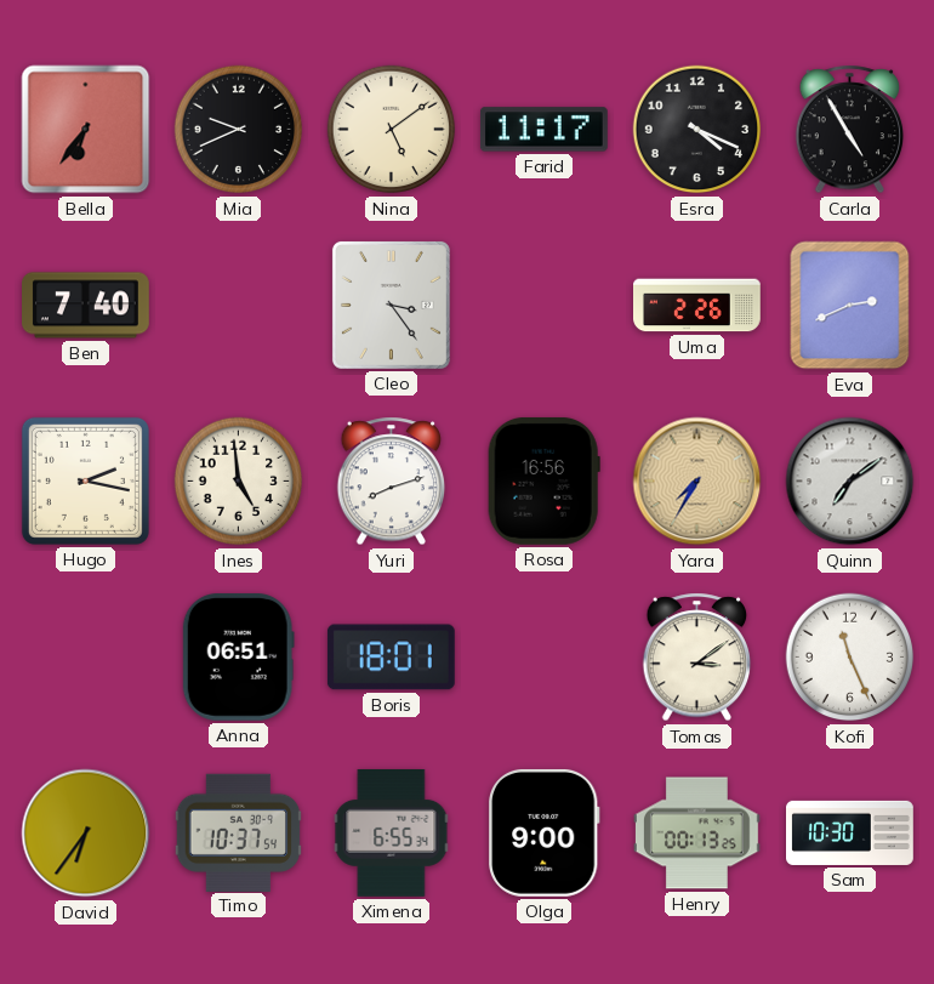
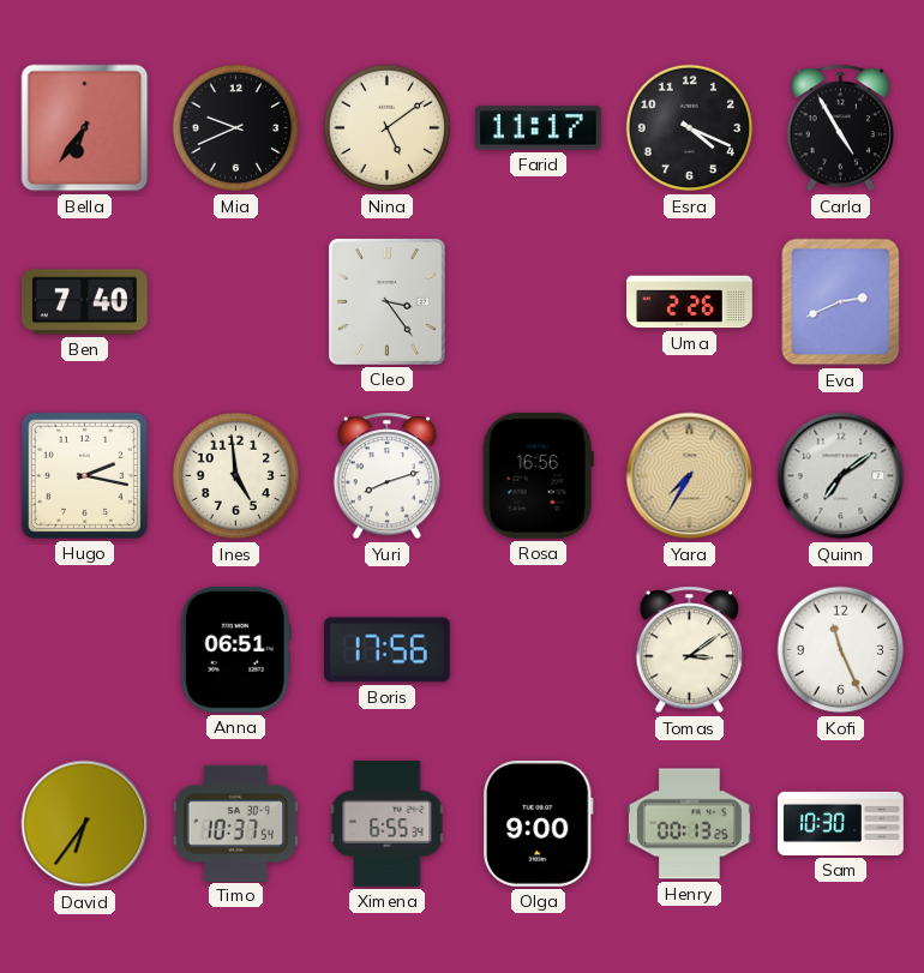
Boris: 18:01 -> 17:56 (386, 650)
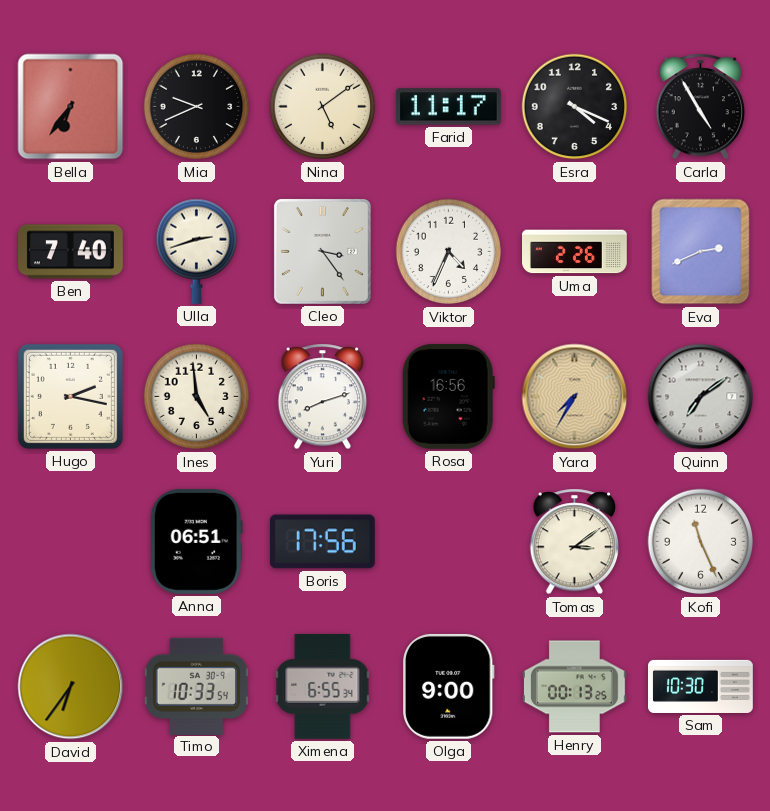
Ulla: none -> 2:42 (196, 251)
Viktor: none -> 4:34 (449, 252)
Timo: 10:37 -> 10:33 (197, 686)
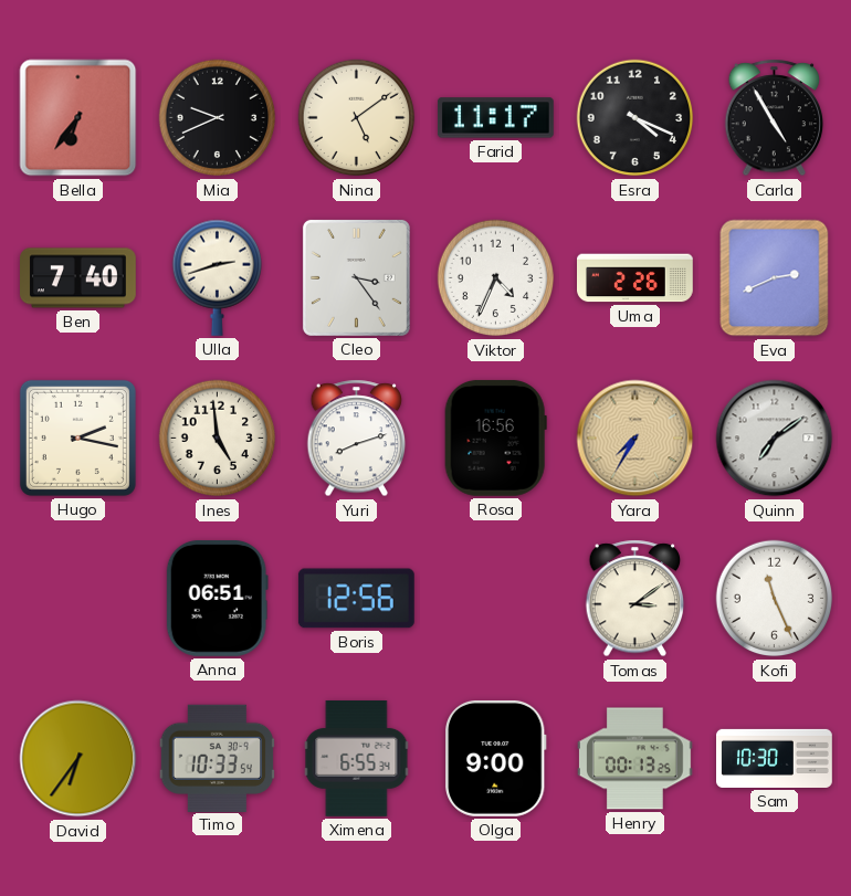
Boris: 17:56 -> 12:56 (356, 599)
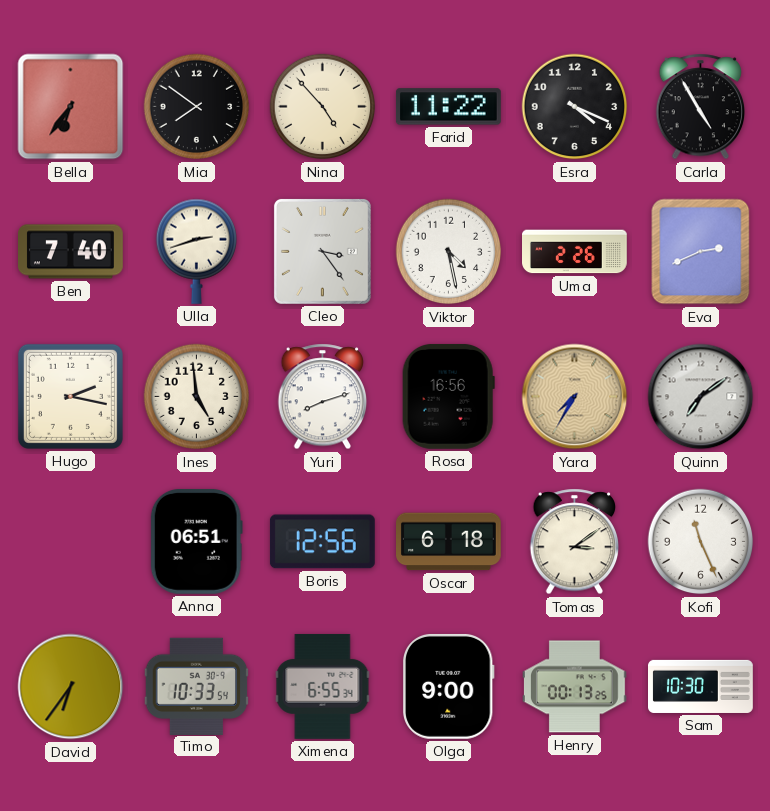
Mia: 9:41 -> 7:51 (197, 107)
Nina: 5:09 -> 4:53 (323, 107)
Farid: 11:17 -> 11:22 (448, 107)
Viktor: 4:34 -> 4:28 (449, 252)
Oscar: none -> 6:18 (449, 542)
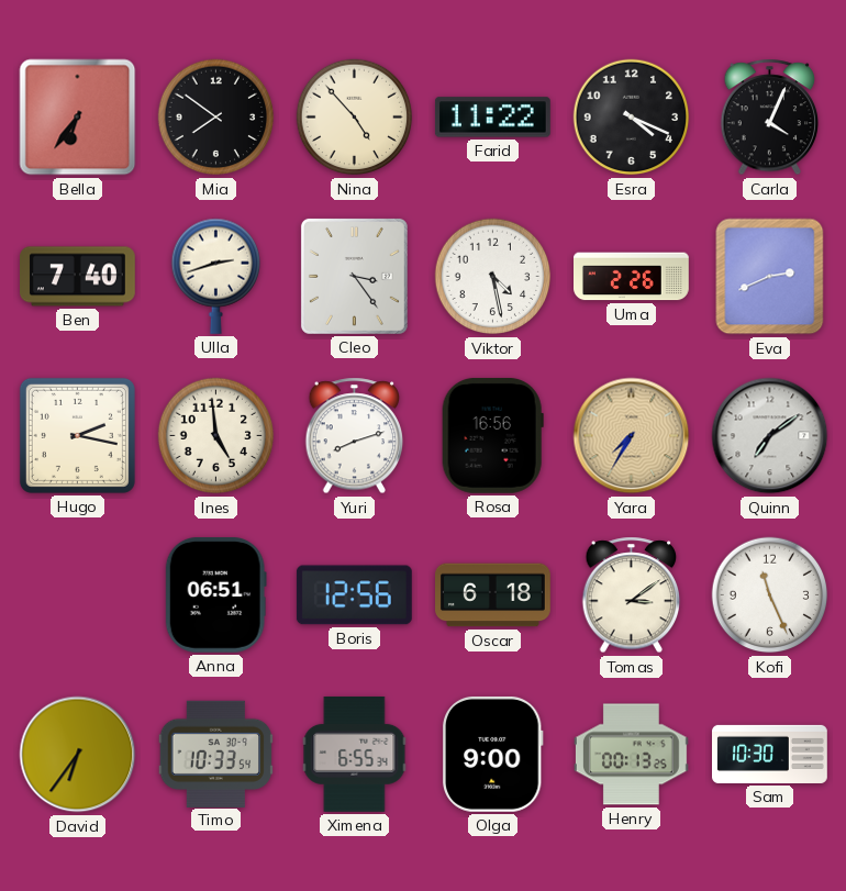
Carla: 4:55 -> 4:04 (770, 118)
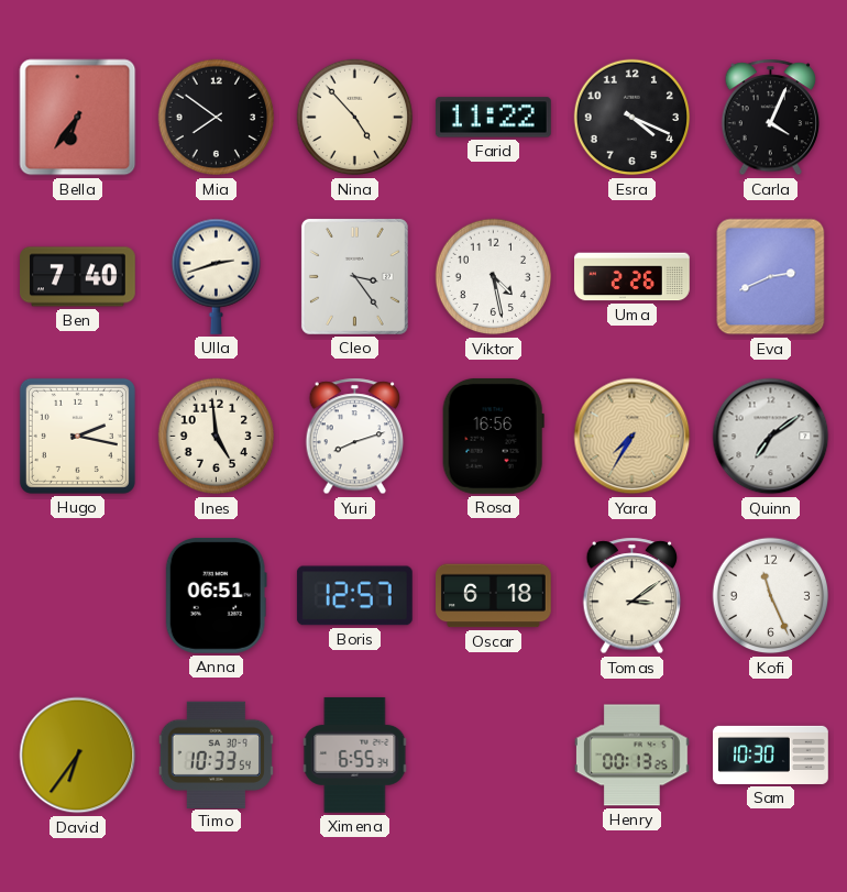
Boris: 12:56 -> 12:57 (354, 596)
Olga: 9:00 -> none (492, 754)
